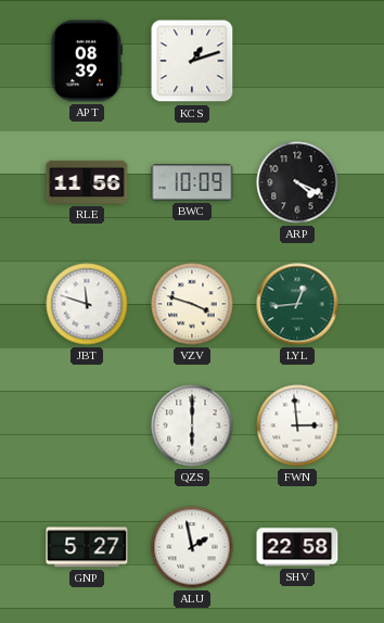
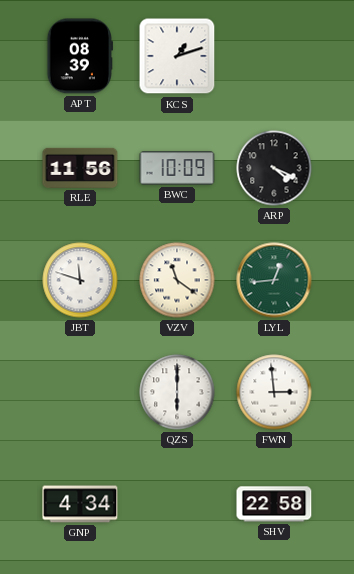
VZV: 3:48 -> 11:21 (177, 280)
GNP: 5:27 -> 4:34 (80, 504)
ALU: 1:58 -> none (192, 547)
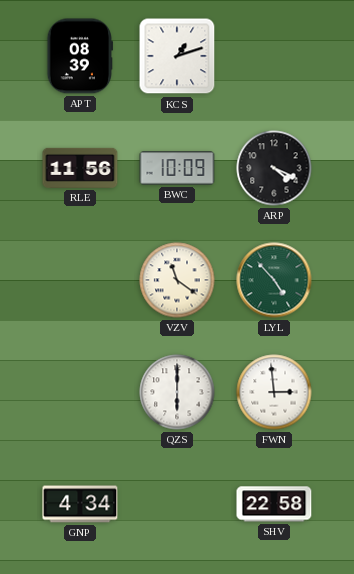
JBT: 11:48 -> none (80, 280)
LYL: 12:44 -> 4:53 (274, 280)
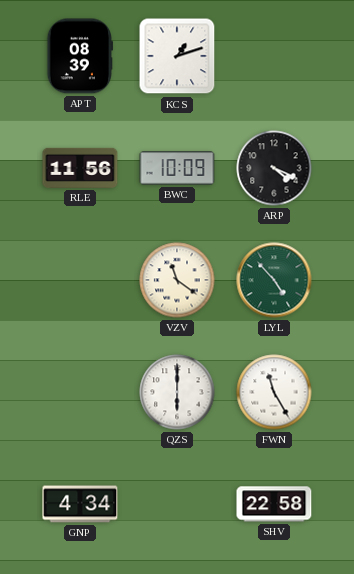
FWN: 2:59 -> 11:25 (274, 392)
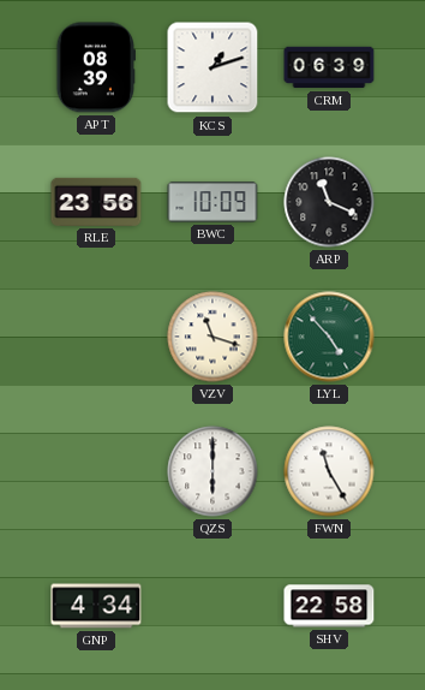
CRM: none -> 06:39 (329, 67)
RLE: 11:56 -> 23:56 (96, 202)
ARP: 4:19 -> 11:19 (329, 202)
VZV: 11:21 -> 11:18 (212, 337)
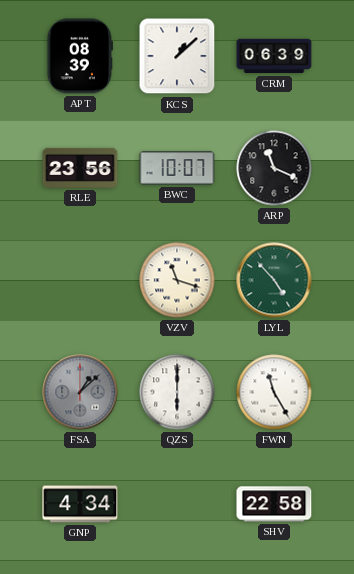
KCS: 1:12 -> 1:08 (177, 56)
BWC: 10:09 -> 10:07 (177, 168)
FSA: none -> 1:08 (80, 392)
